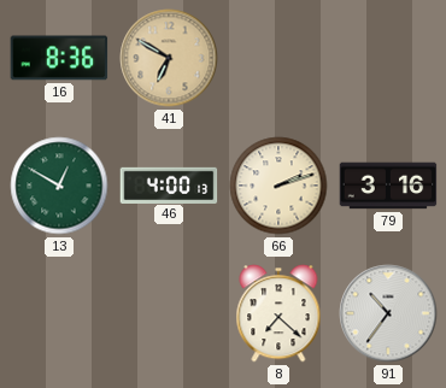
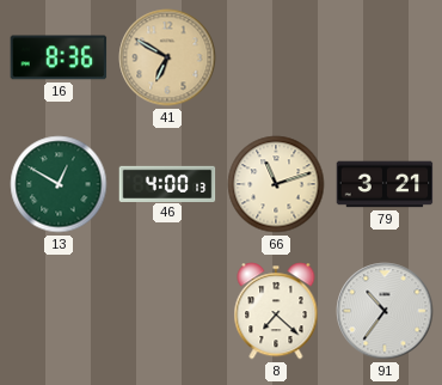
66: 2:12 -> 11:12 (276, 184)
79: 3:16 -> 3:21 (385, 184)
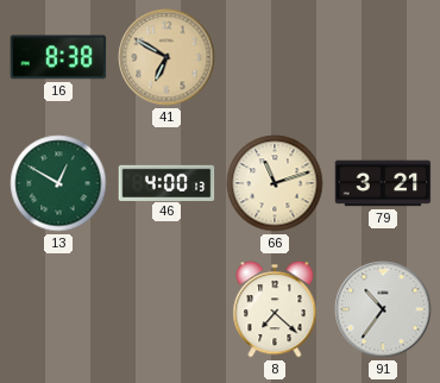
16: 8:36 -> 8:38 (58, 57)
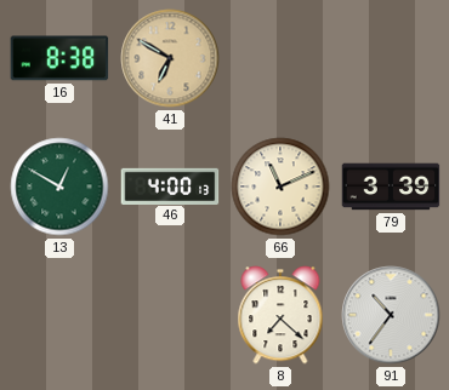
66: 11:12 -> 11:11 (280, 187)
79: 3:21 -> 3:39 (391, 187)
